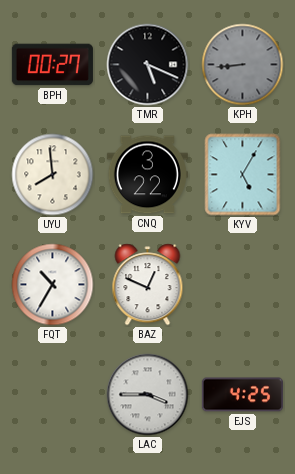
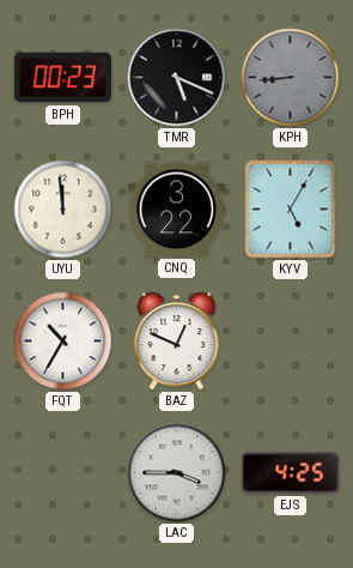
BPH: 00:27 -> 00:23 (62, 78)
UYU: 7:59 -> 11:59 (63, 210)
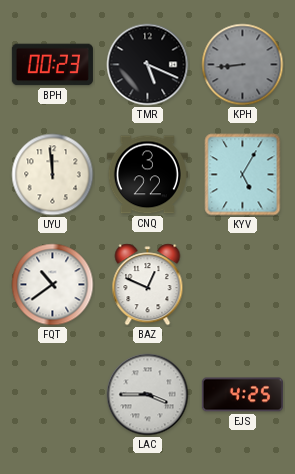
FQT: 10:35 -> 10:39 (53, 285)
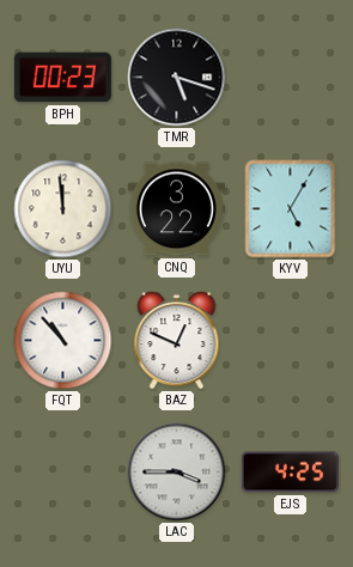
TMR: 5:19 -> 5:18 (177, 78)
KPH: 8:44 -> none (243, 65)
FQT: 10:39 -> 10:53 (63, 341)
